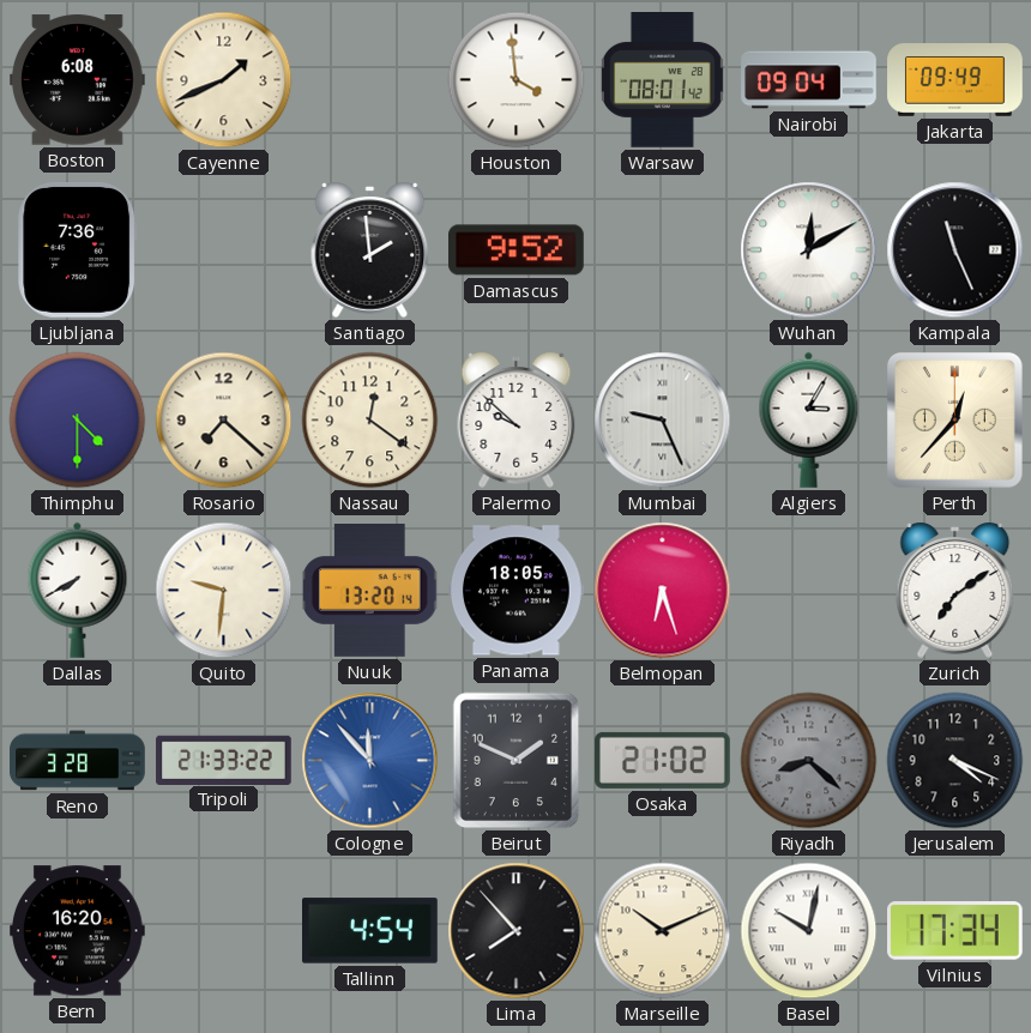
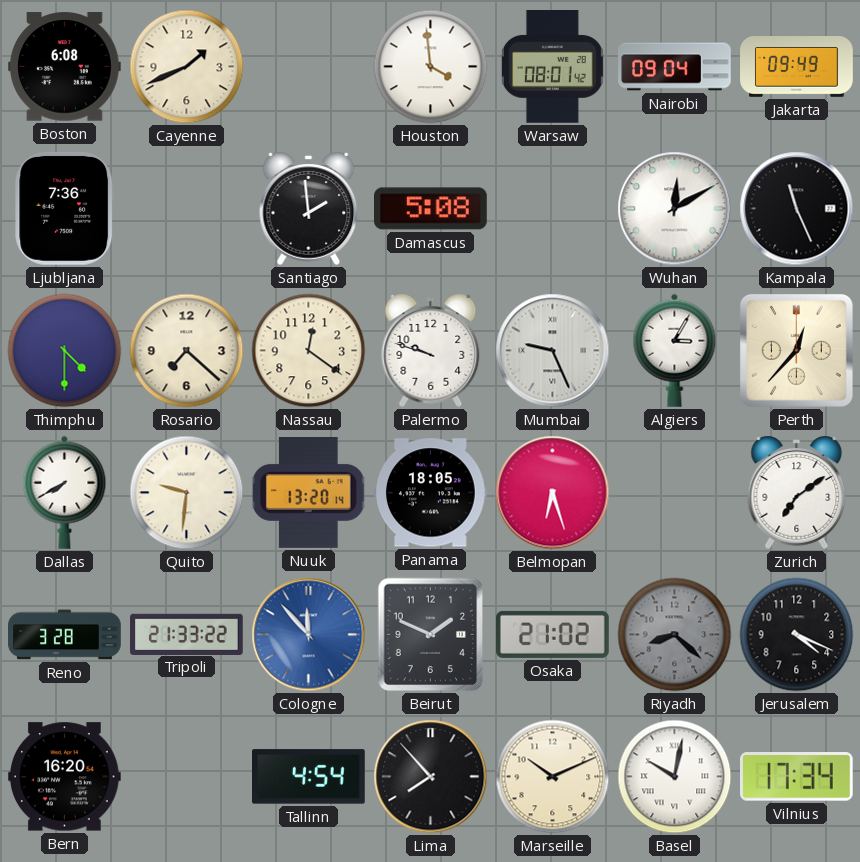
Damascus: 9:52 -> 5:08 (431, 209)
Palermo: 9:52 -> 9:48 (431, 350)
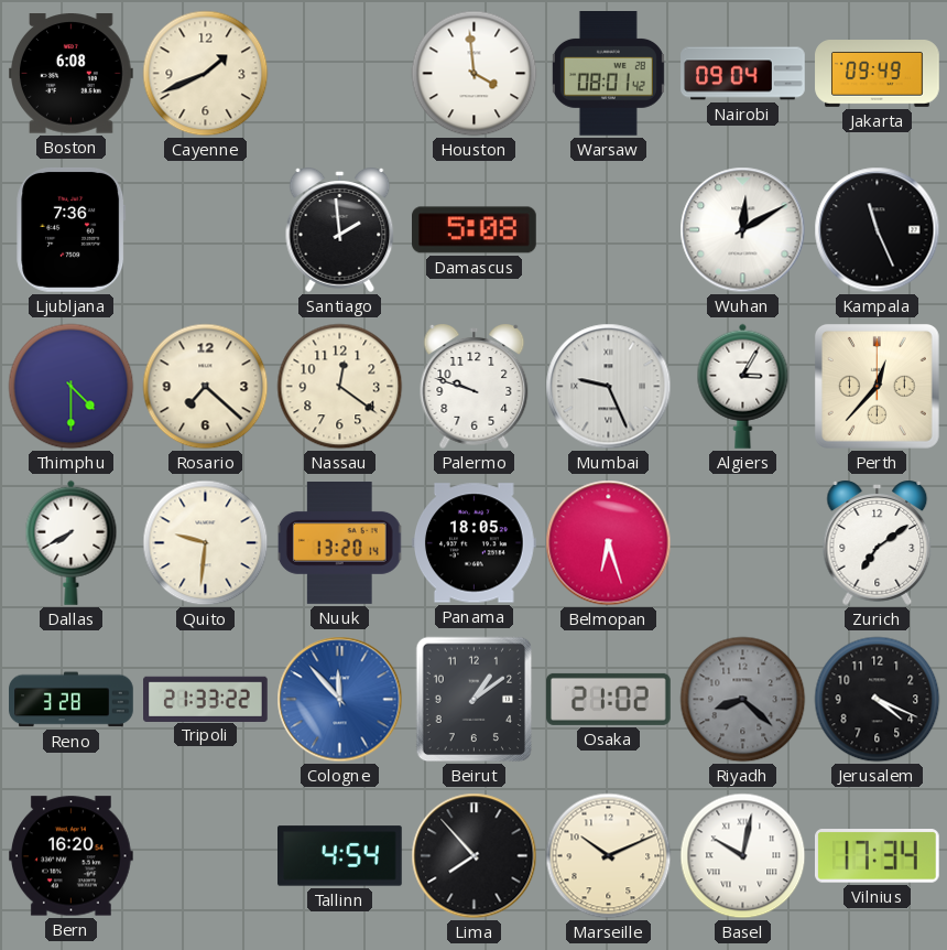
Beirut: 1:49 -> 1:09 (475, 700)
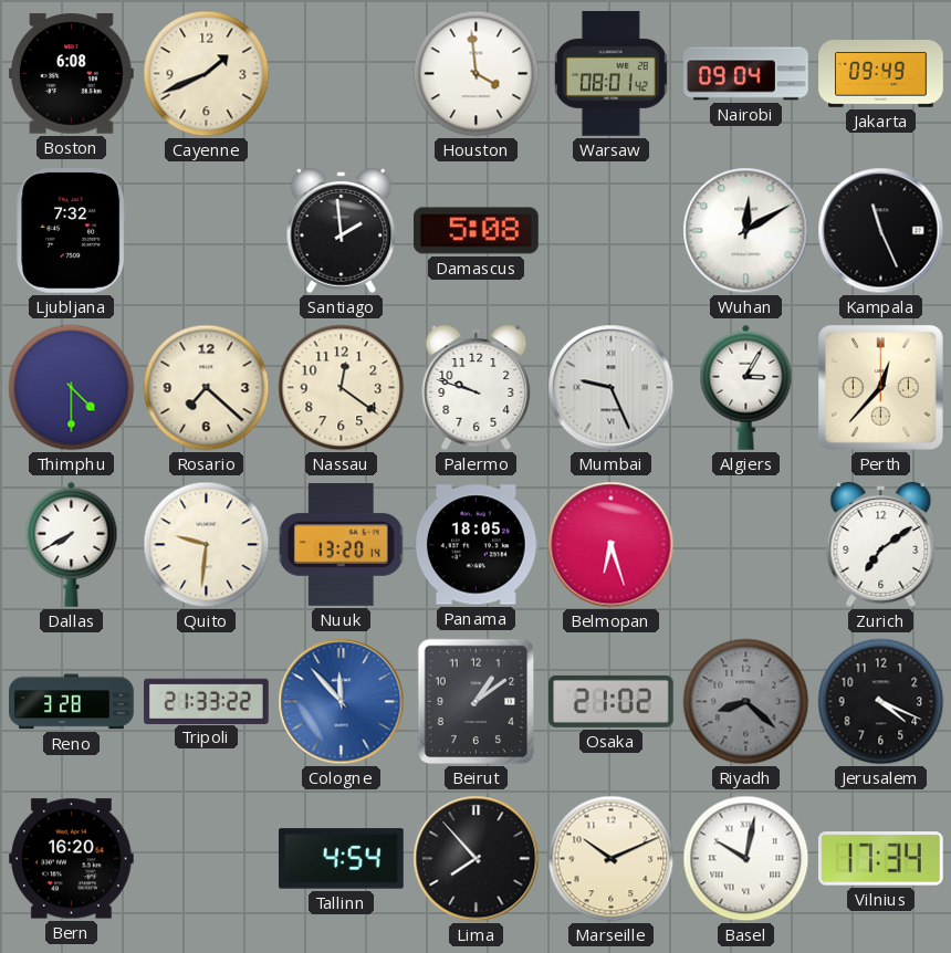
Ljubljana: 7:36 -> 7:32 (72, 231)
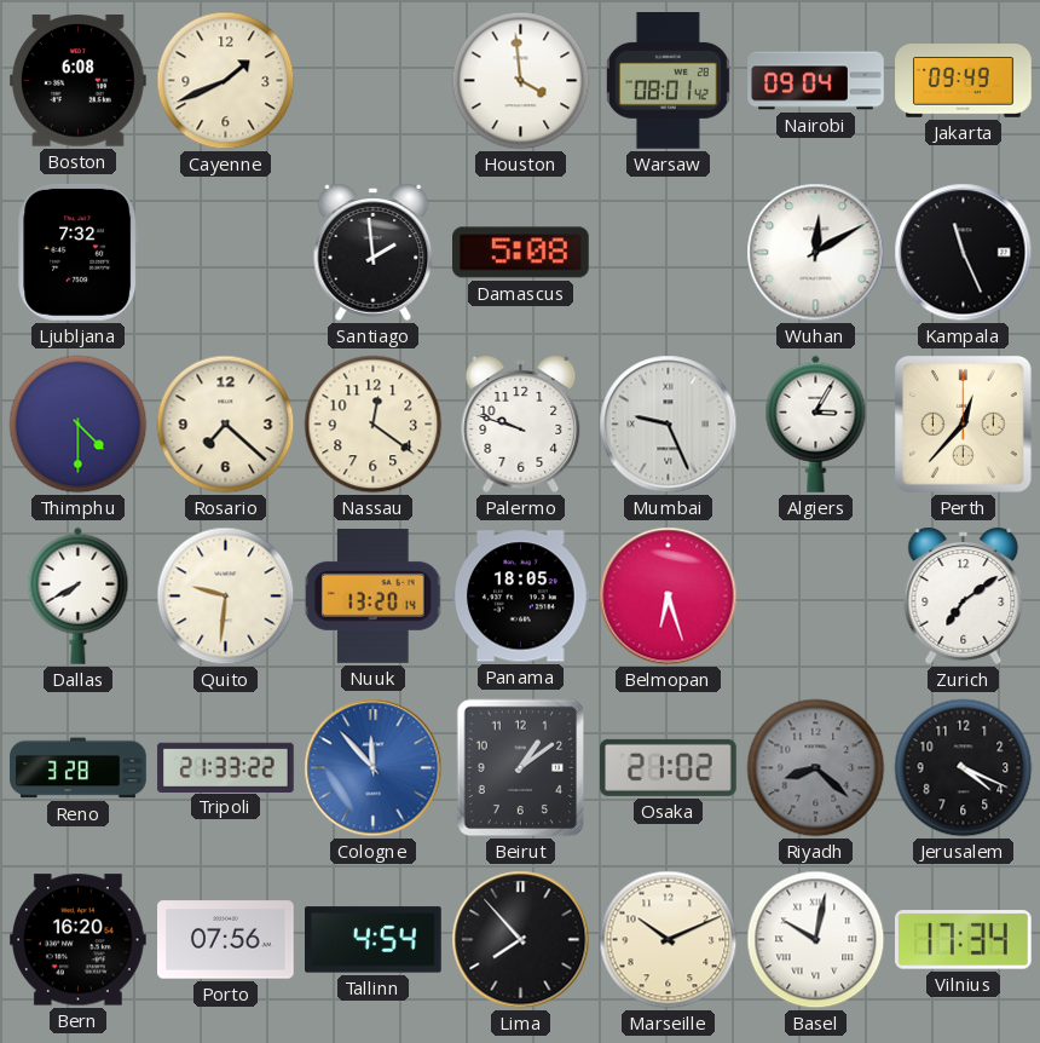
Porto: none -> 07:56 (226, 940)
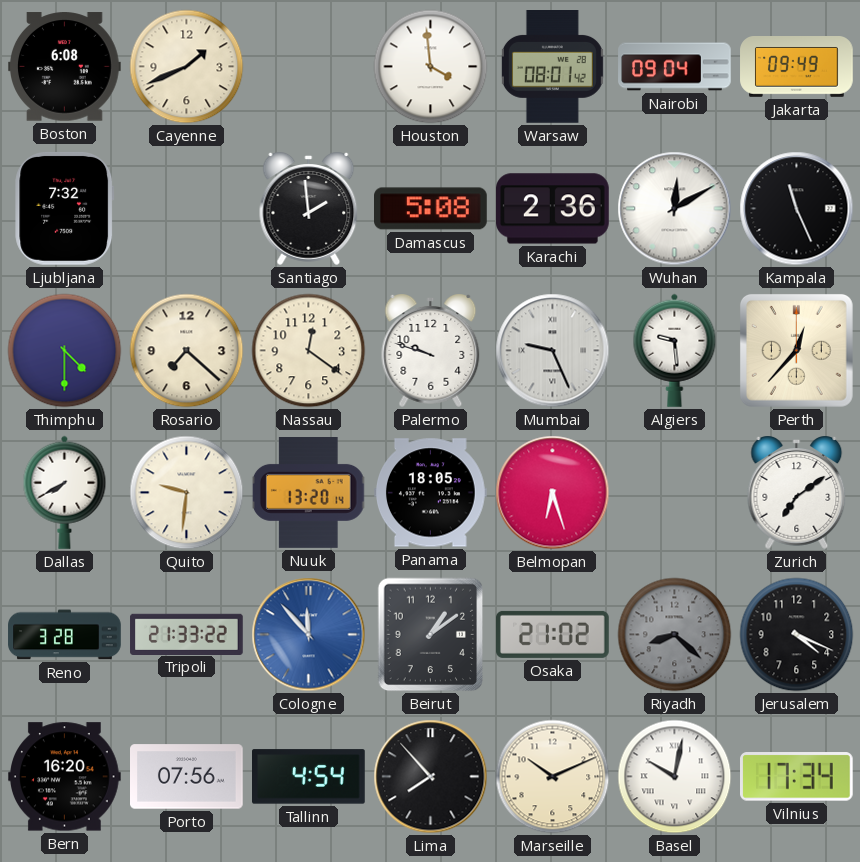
Karachi: none -> 2:36 (553, 209)
Algiers: 3:05 -> 9:29 (675, 350)
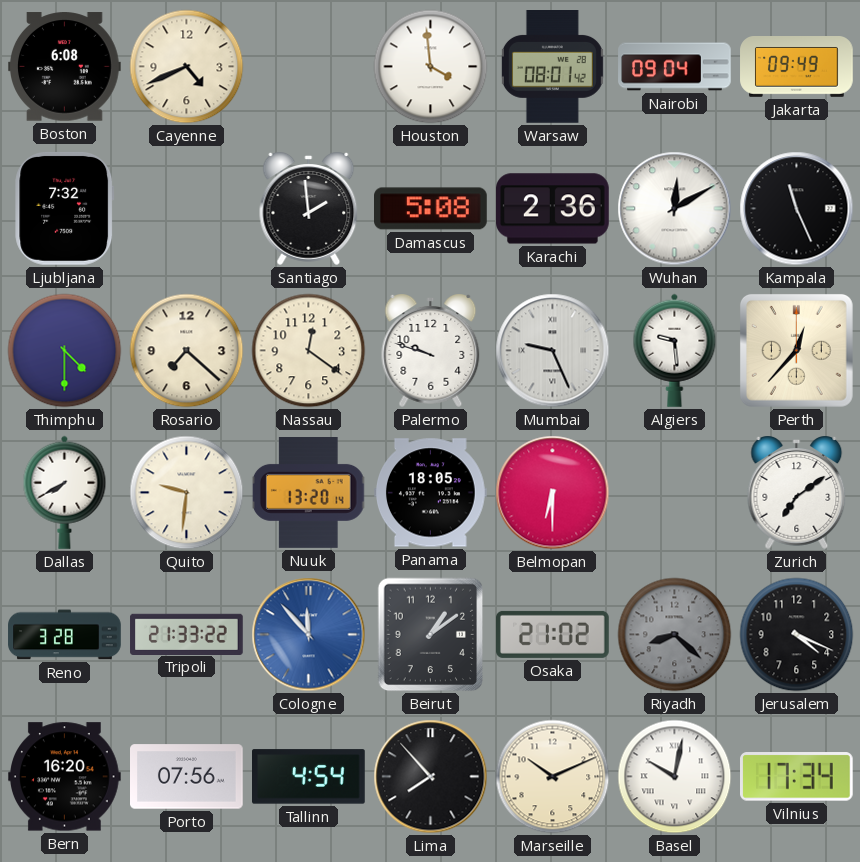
Cayenne: 1:41 -> 4:41 (187, 67)
Belmopan: 6:27 -> 6:30 (553, 493)
